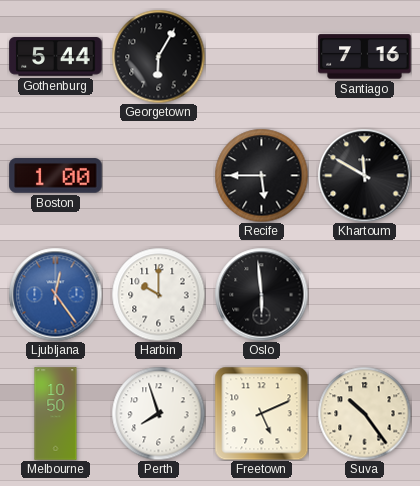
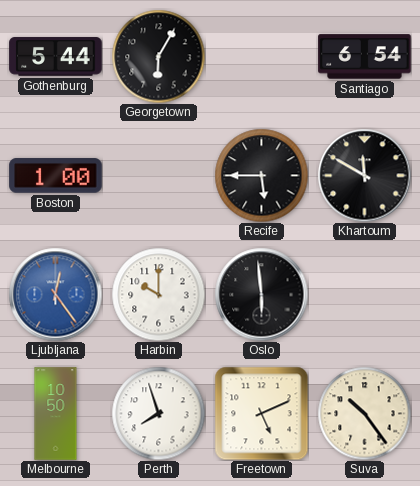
Santiago: 7:16 -> 6:54 (365, 57)
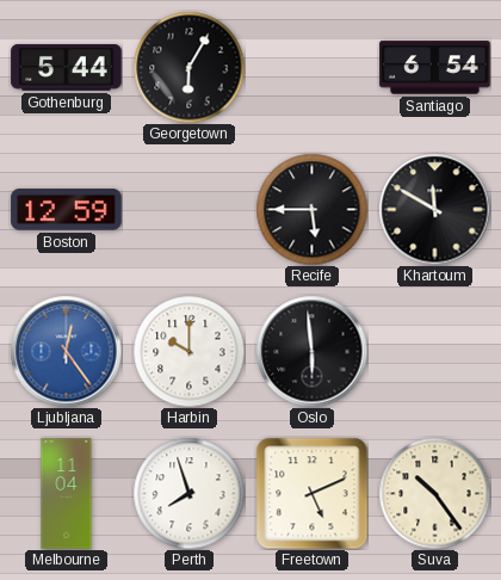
Boston: 1:00 -> 12:59 (67, 210)
Melbourne: 10:50 -> 11:04 (67, 494)
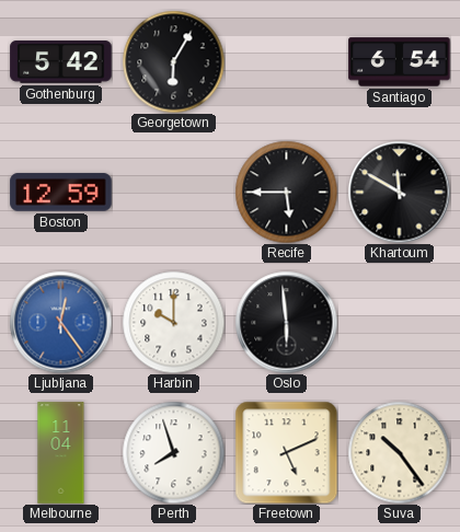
Gothenburg: 5:44 -> 5:42 (61, 62)
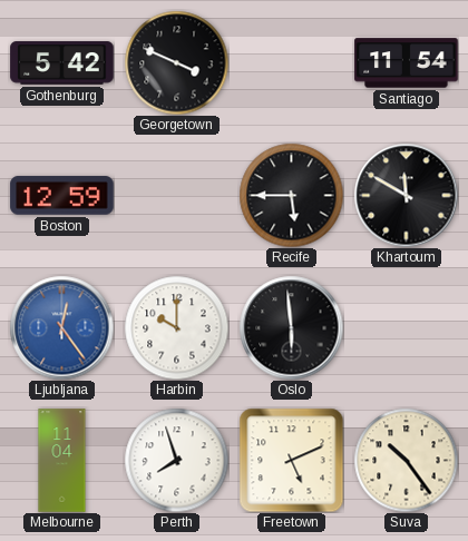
Georgetown: 6:05 -> 3:49 (176, 62)
Santiago: 6:54 -> 11:54 (407, 63)
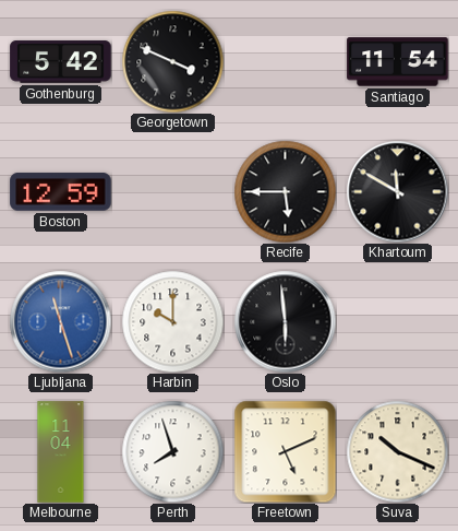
Ljubljana: 12:24 -> 11:27 (60, 321)
Suva: 10:24 -> 10:19 (397, 451)
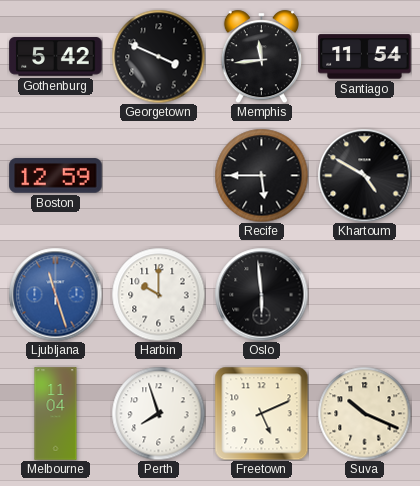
Memphis: none -> 11:44 (261, 56)
Khartoum: 11:50 -> 4:50 (364, 175)
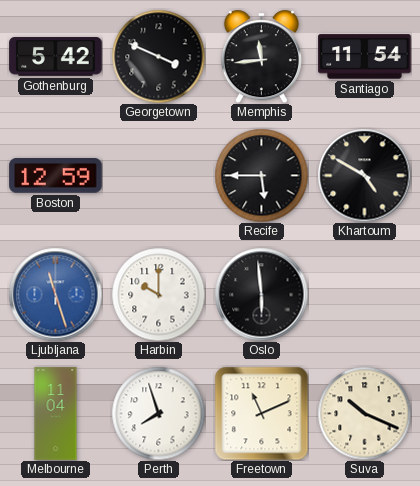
Freetown: 5:11 -> 11:11 (261, 413)
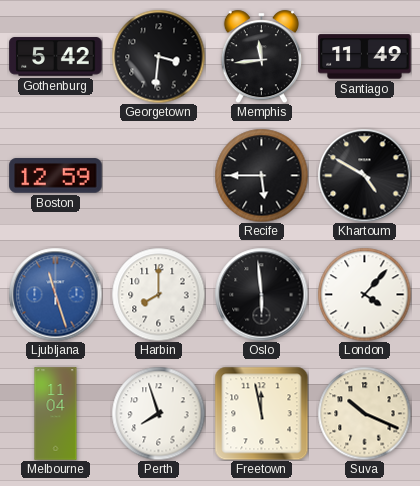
Georgetown: 3:49 -> 3:31 (158, 56)
Santiago: 11:54 -> 11:49 (365, 57)
Harbin: 10:00 -> 8:00 (158, 294)
London: none -> 4:07 (364, 294)
Freetown: 11:11 -> 11:58 (261, 413)
